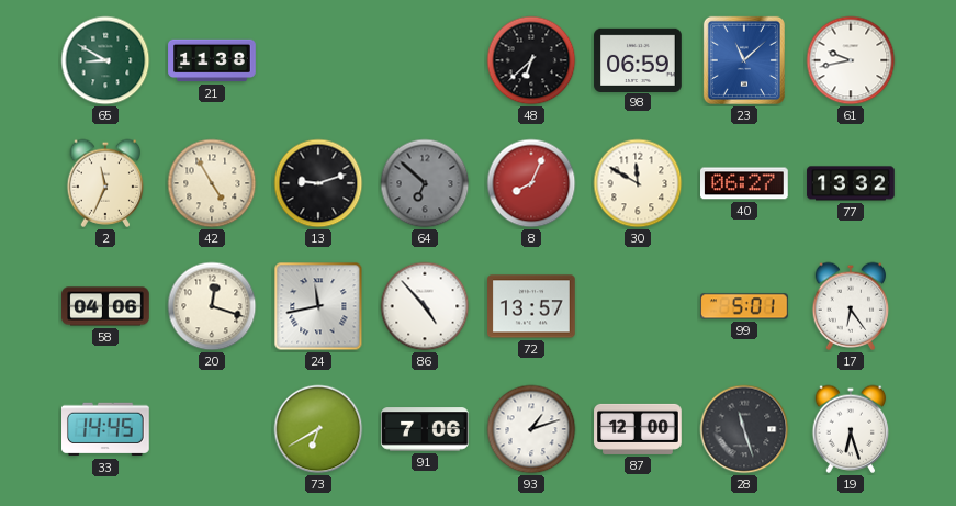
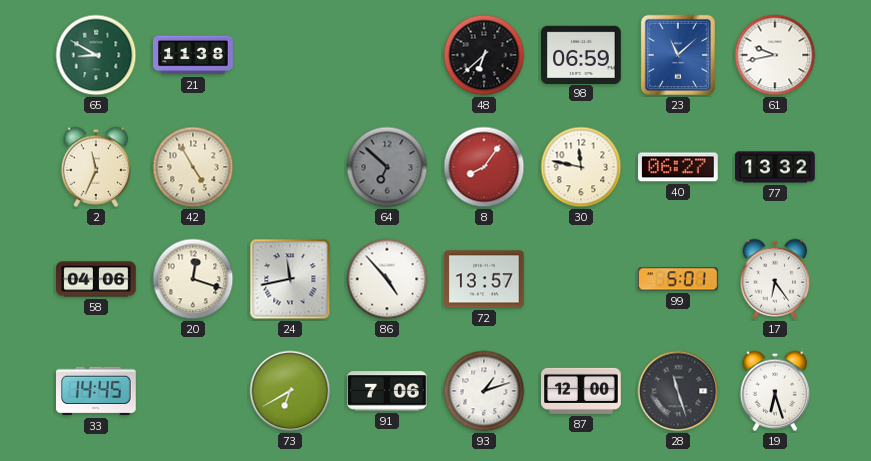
13: 9:12 -> none (318, 183)
8: 8:04 -> 8:06 (484, 167)
30: 11:50 -> 11:47 (581, 167)
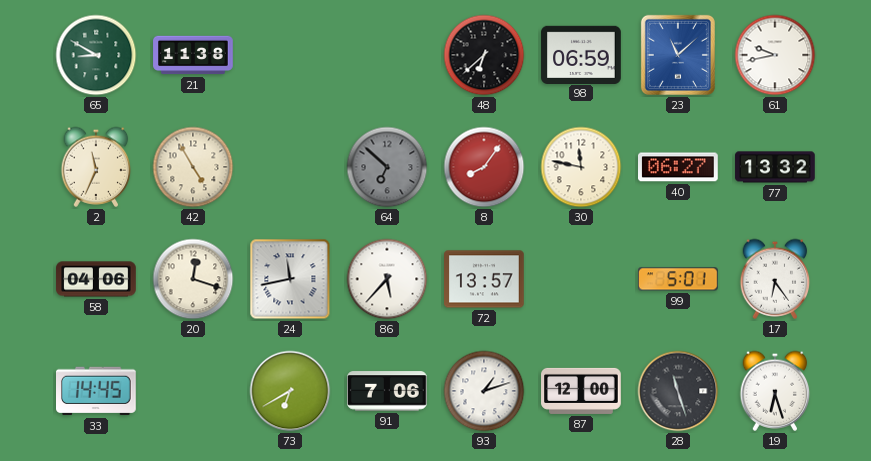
86: 4:53 -> 5:37 (387, 279)
